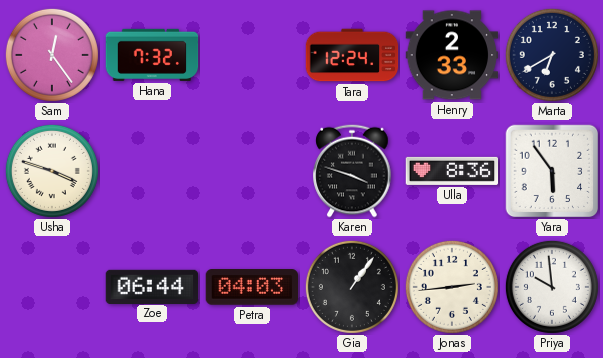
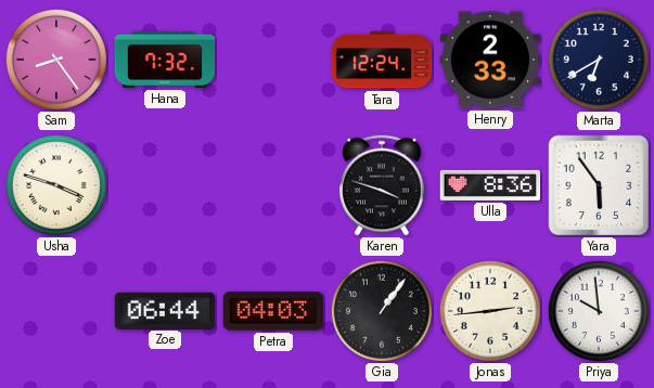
Sam: 12:24 -> 8:24 (56, 60)
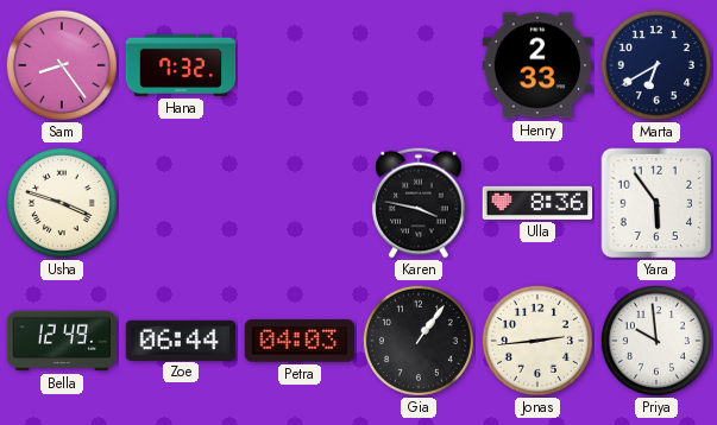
Tara: 12:24 -> none (382, 60)
Karen: 3:48 -> 3:47 (419, 203)
Bella: none -> 12:49 (62, 341)
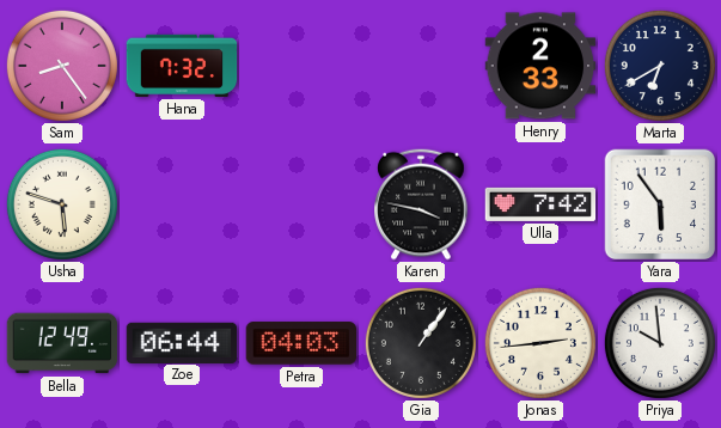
Usha: 3:48 -> 5:48 (62, 204)
Ulla: 8:36 -> 7:42 (540, 204)
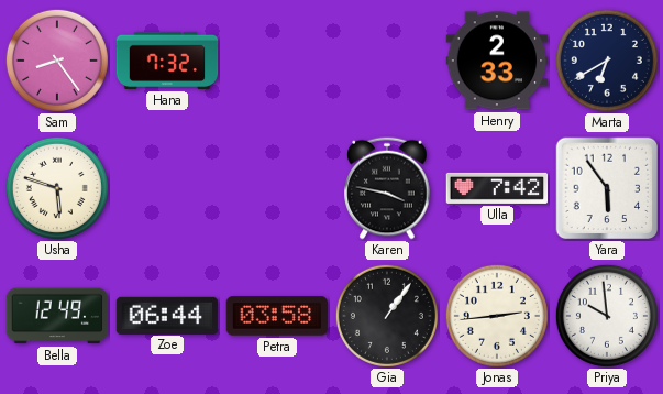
Petra: 04:03 -> 03:58 (277, 316)
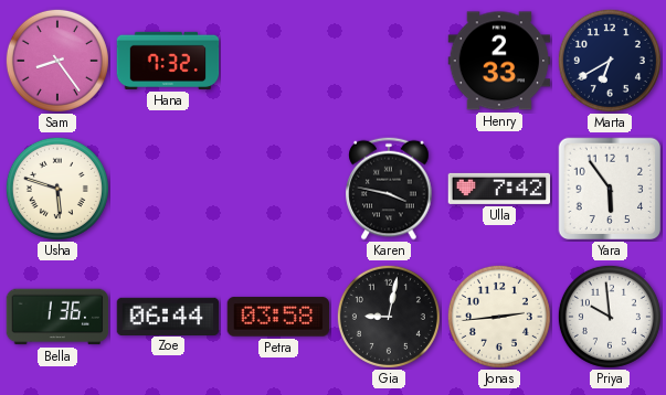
Bella: 12:49 -> 1:36 (57, 317)
Gia: 1:06 -> 9:02 (389, 317)
